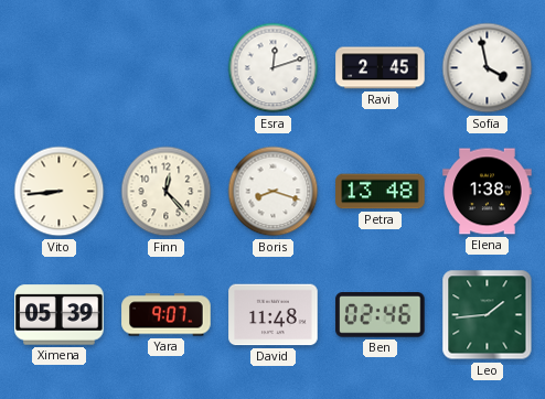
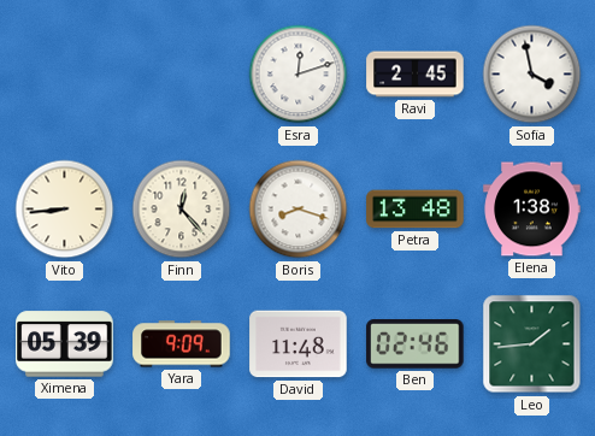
Yara: 9:07 -> 9:09 (182, 344)
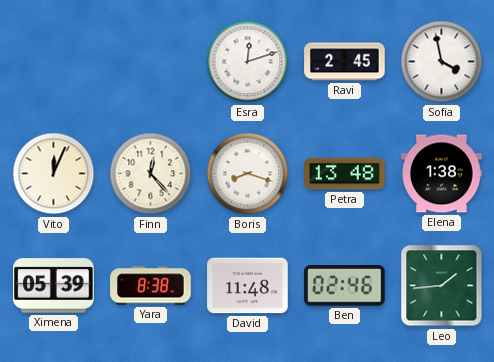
Vito: 8:44 -> 12:04 (54, 174)
Yara: 9:09 -> 8:38 (151, 286)
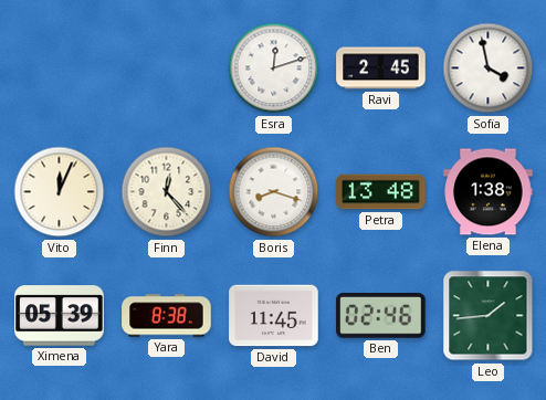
David: 11:48 -> 11:45 (274, 316)
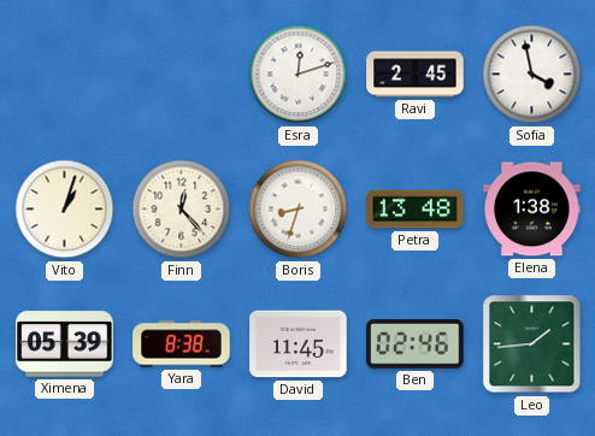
Vito: 12:04 -> 1:03 (65, 210)
Boris: 8:18 -> 8:33 (299, 210)
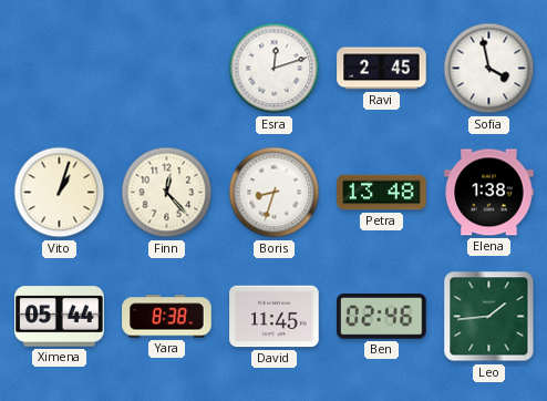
Ximena: 05:39 -> 05:44 (60, 317)
